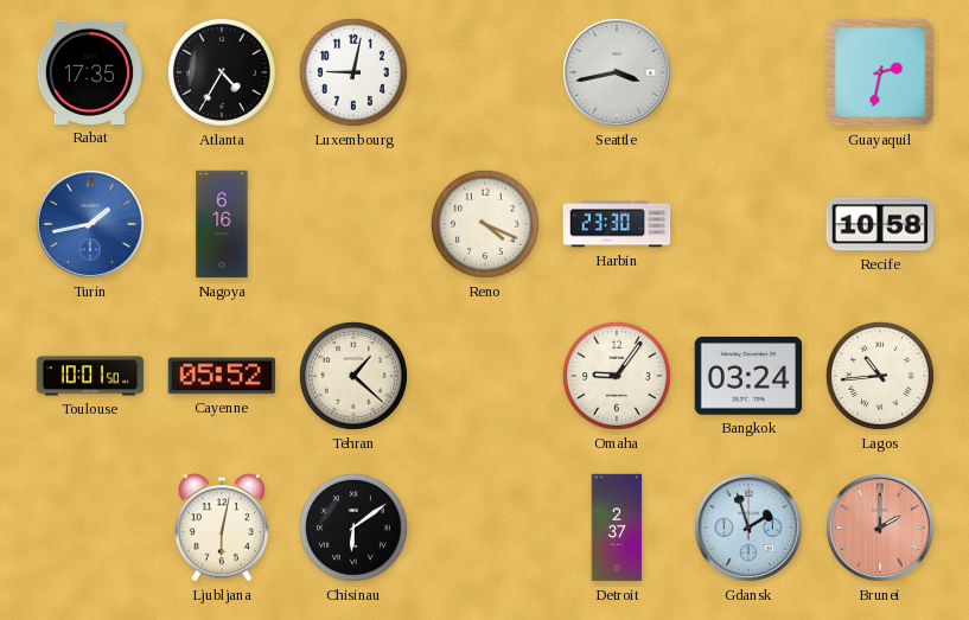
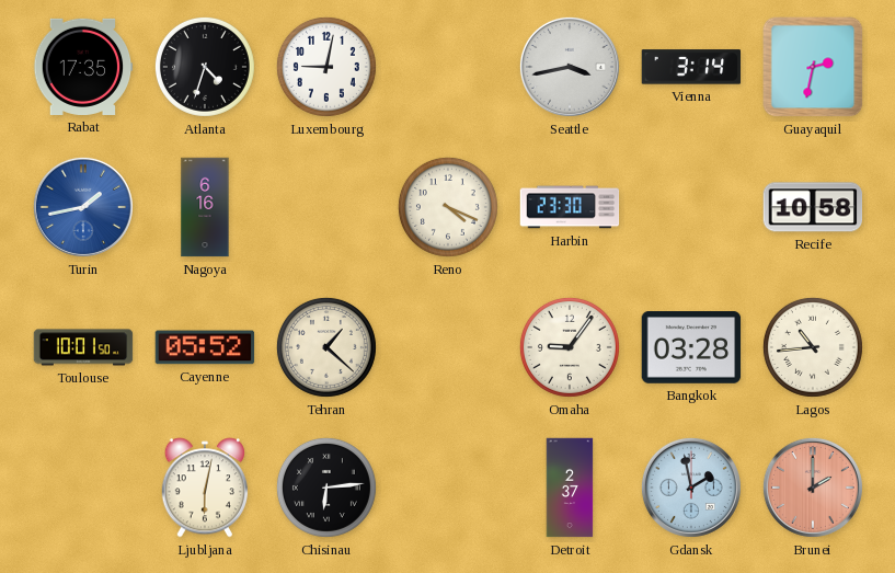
Atlanta: 4:35 -> 4:33 (205, 67)
Vienna: none -> 3:14 (691, 67)
Bangkok: 03:24 -> 03:28 (691, 348)
Chisinau: 6:09 -> 6:14 (326, 488)
Gdansk: 1:57 -> 1:58 (691, 488)
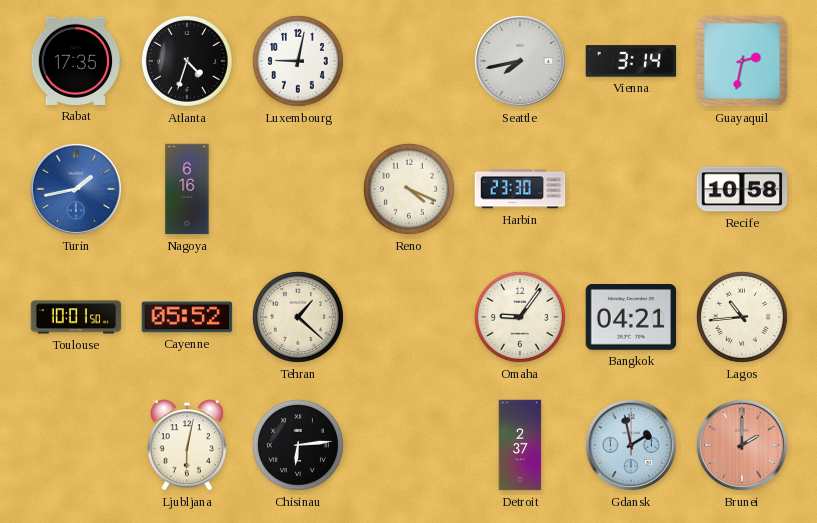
Seattle: 3:43 -> 7:43 (520, 61)
Bangkok: 03:28 -> 04:21 (631, 318)
